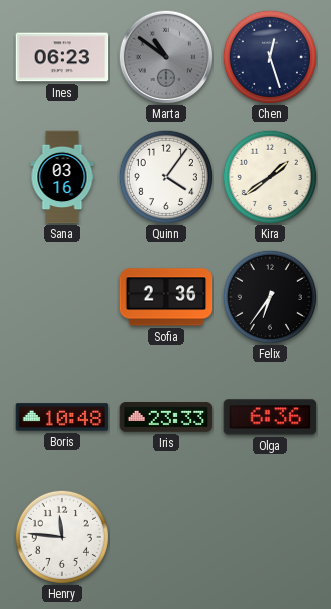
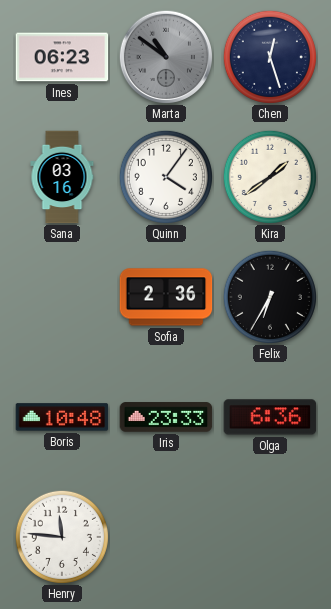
Felix: 6:36 -> 6:35 (270, 297)
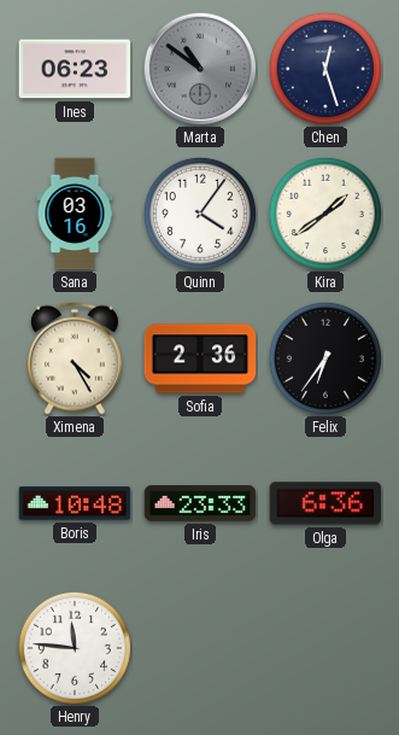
Ximena: none -> 4:25 (76, 358)
Felix: 6:35 -> 6:36 (325, 358)
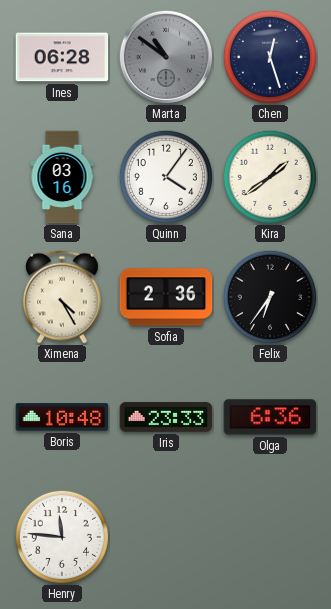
Ines: 06:23 -> 06:28 (62, 57)
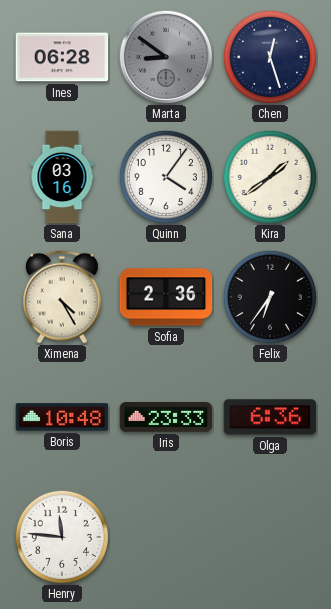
Marta: 10:51 -> 8:51 (165, 56)
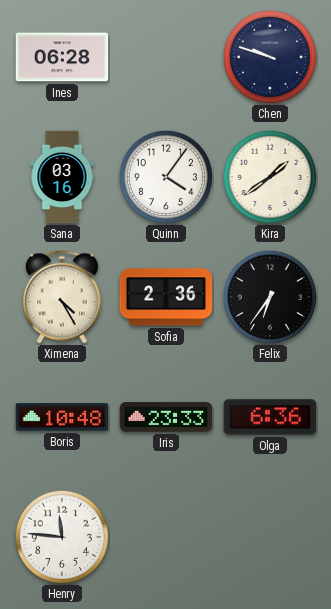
Marta: 8:51 -> none (165, 56)
Chen: 12:27 -> 9:48 (270, 57)
